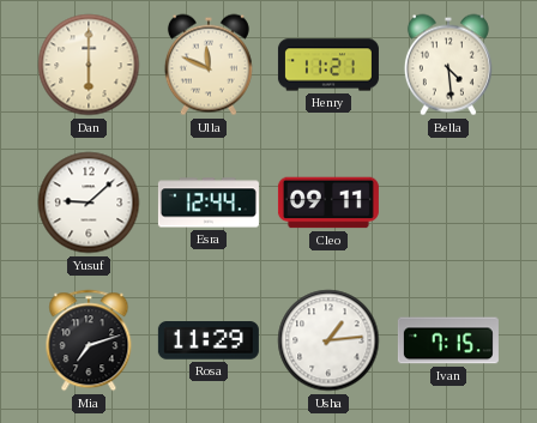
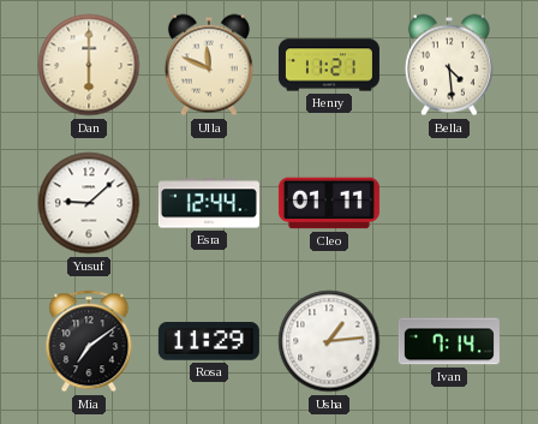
Cleo: 09:11 -> 01:11 (329, 203)
Mia: 7:12 -> 7:09 (89, 341)
Ivan: 7:15 -> 7:14 (449, 341)
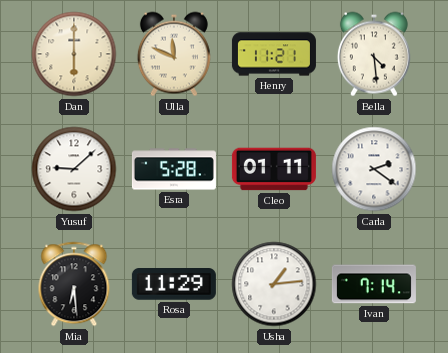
Esra: 12:44 -> 5:28 (174, 169)
Carla: none -> 2:21 (374, 169)
Mia: 7:09 -> 6:29 (74, 284)
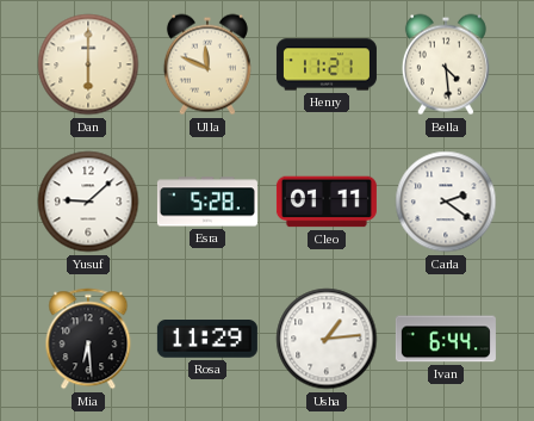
Ivan: 7:14 -> 6:44 (446, 339)
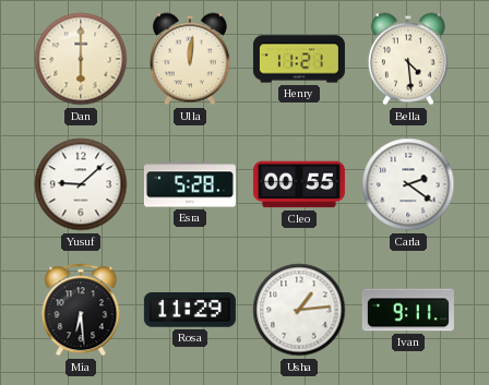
Ulla: 11:49 -> 12:01 (190, 59)
Cleo: 01:11 -> 00:55 (299, 184)
Ivan: 6:44 -> 9:11 (408, 310)
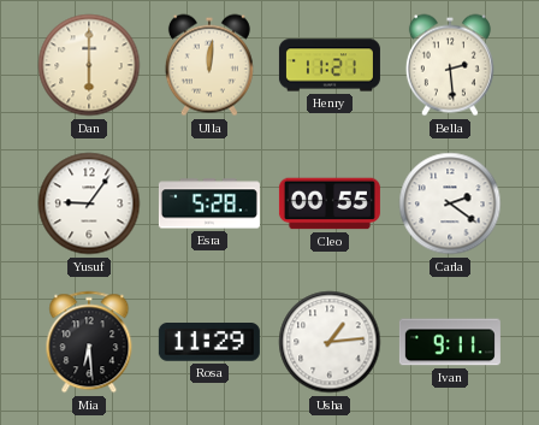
Bella: 4:29 -> 2:29 (450, 65)
Yusuf: 9:08 -> 9:06 (89, 203)
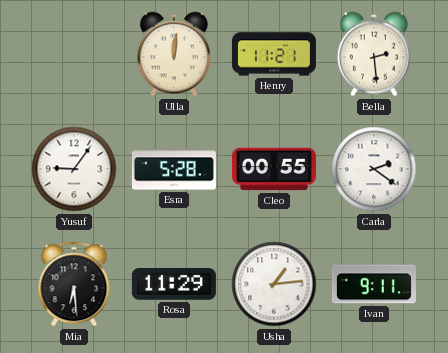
Dan: 6:00 -> none (89, 65)
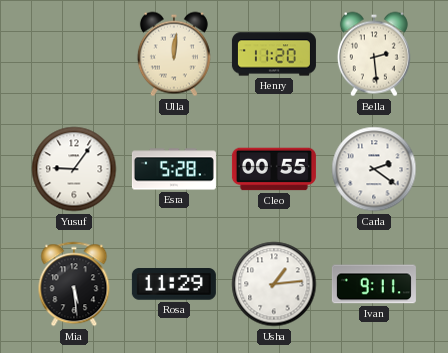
Henry: 11:21 -> 11:20 (274, 54)
Mia: 6:29 -> 5:29 (74, 284)
